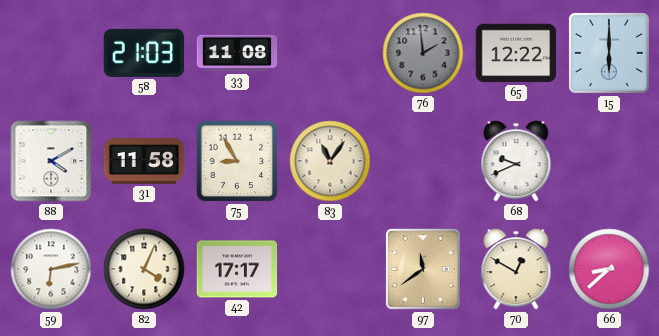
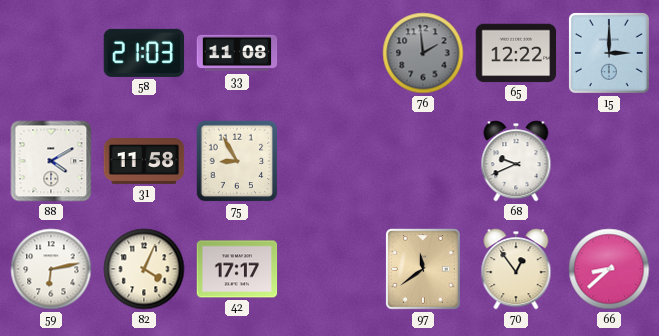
15: 6:00 -> 3:00 (609, 53)
83: 11:06 -> none (330, 161)
70: 12:50 -> 12:54 (516, 269)
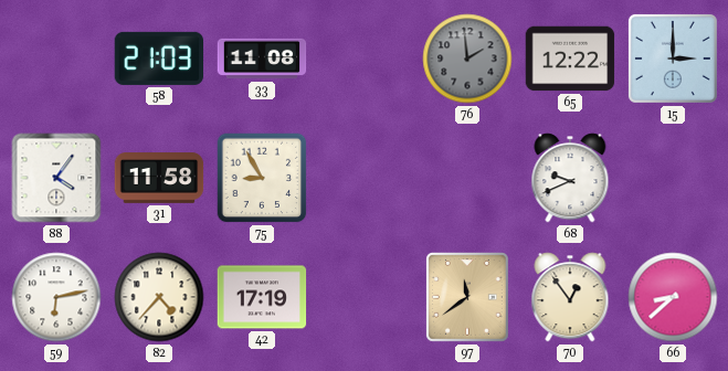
88: 4:10 -> 4:06 (56, 178)
82: 4:04 -> 4:37 (159, 297)
42: 17:17 -> 17:19 (262, 297)
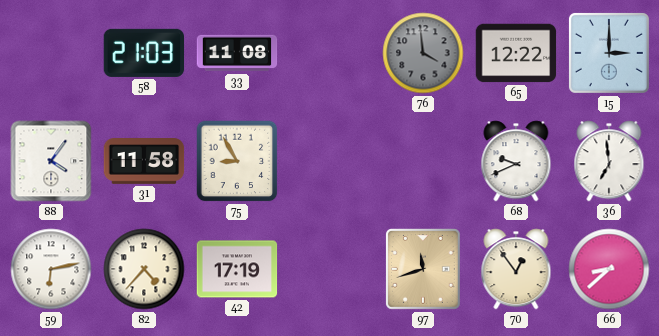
76: 1:59 -> 3:59 (423, 53)
36: none -> 6:59 (609, 161)
97: 11:39 -> 11:42 (424, 270)
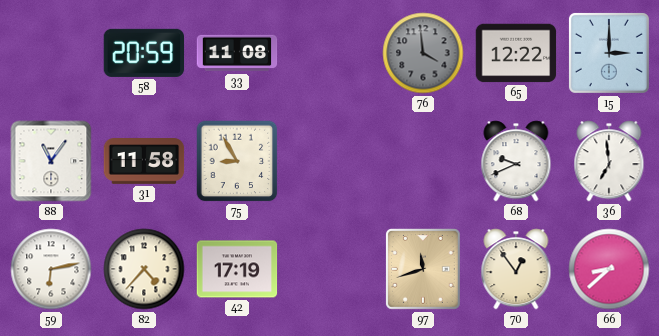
58: 21:03 -> 20:59 (144, 53)
88: 4:06 -> 11:06 (51, 161)
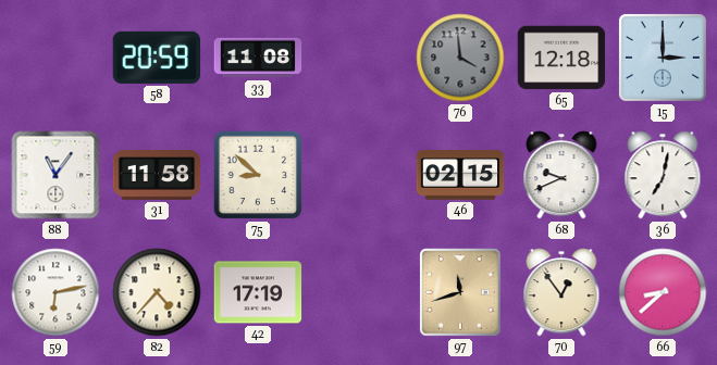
65: 12:22 -> 12:18 (561, 58)
75: 8:55 -> 8:52 (258, 175)
46: none -> 02:15 (460, 175)
36: 6:59 -> 7:02 (663, 175)
